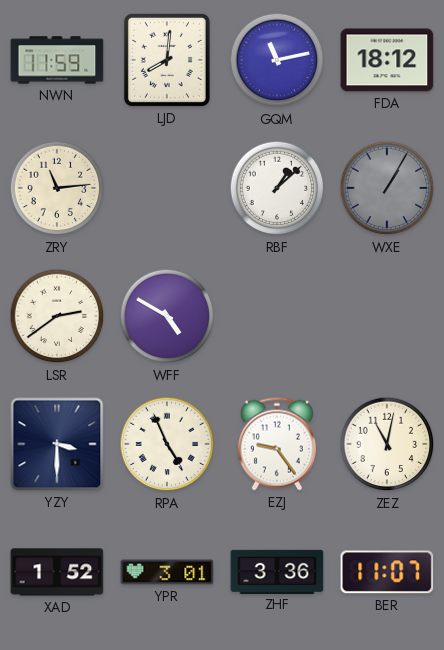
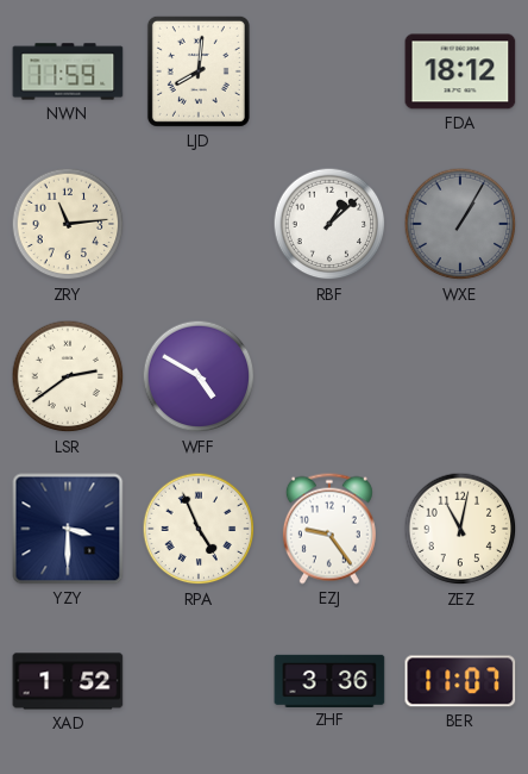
GQM: 11:13 -> none (277, 60)
YPR: 3:01 -> none (167, 572)
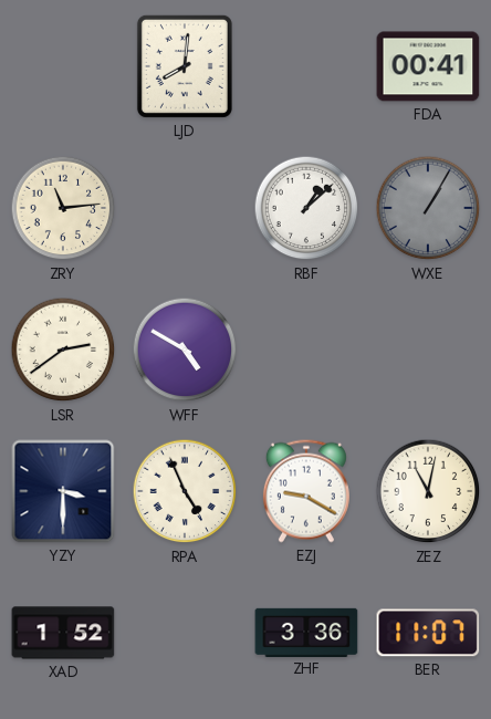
NWN: 11:59 -> none (68, 71)
FDA: 18:12 -> 00:41 (428, 66)
EZJ: 9:24 -> 9:20 (306, 491)
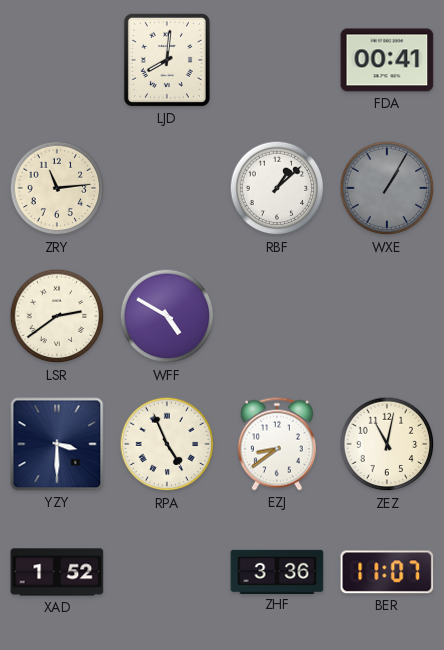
EZJ: 9:20 -> 8:39 (277, 444)
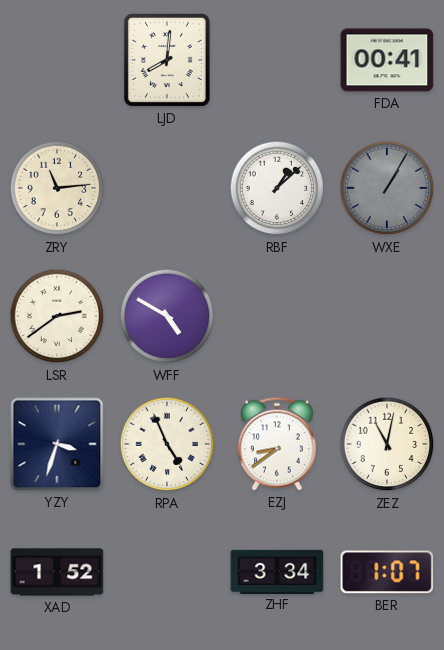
YZY: 3:30 -> 3:33 (57, 444)
ZHF: 3:36 -> 3:34 (277, 571)
BER: 11:07 -> 1:07 (387, 572)
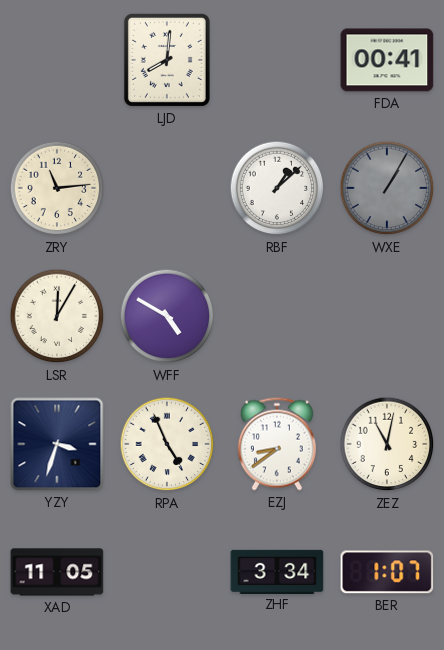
LSR: 2:39 -> 12:05 (57, 316)
XAD: 1:52 -> 11:05 (57, 572)
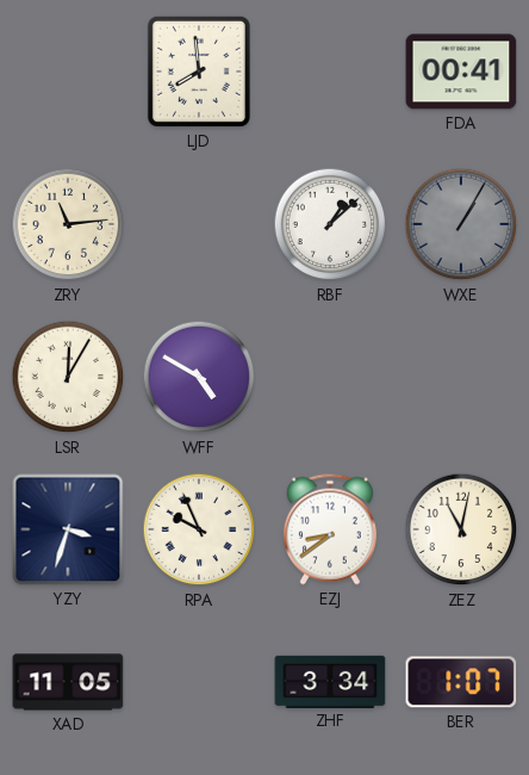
LJD: 8:01 -> 7:59 (199, 72)
RPA: 4:56 -> 9:56 (199, 529)
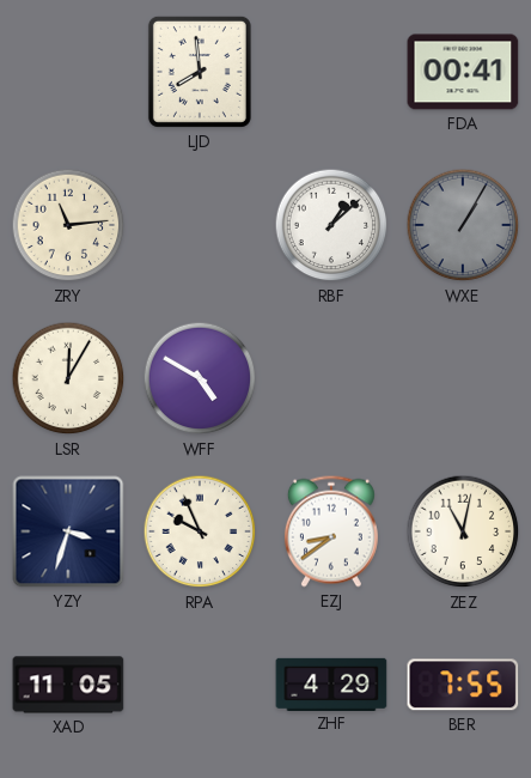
ZHF: 3:34 -> 4:29 (331, 683)
BER: 1:07 -> 7:55 (463, 685)
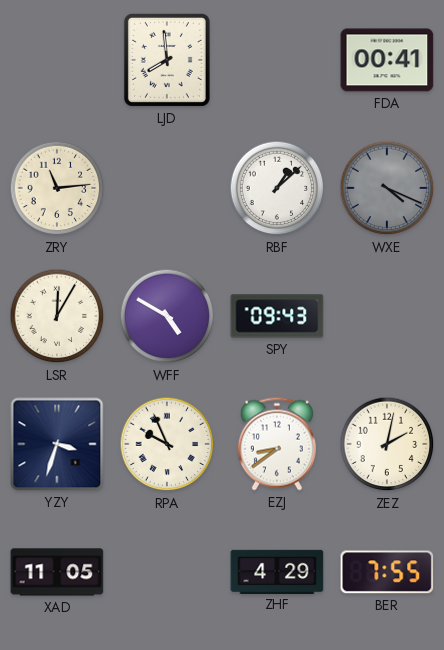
WXE: 1:05 -> 4:19 (387, 188)
SPY: none -> 09:43 (277, 316)
ZEZ: 11:02 -> 2:02 (387, 444)
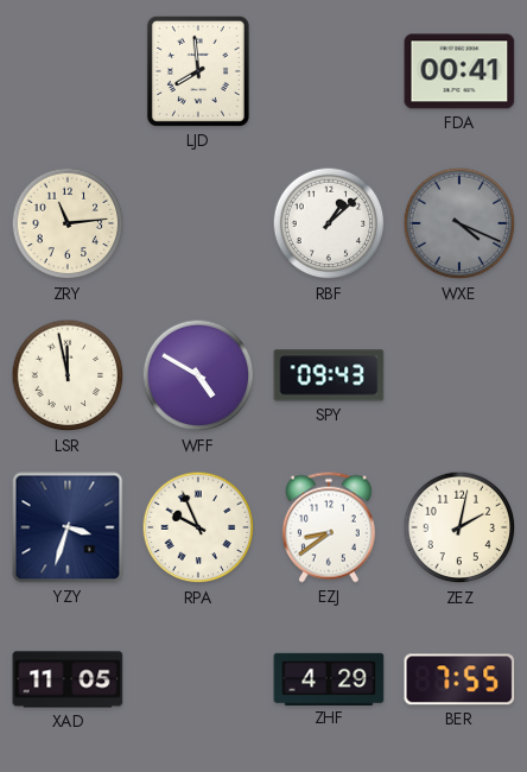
LSR: 12:05 -> 11:58 (68, 375)
